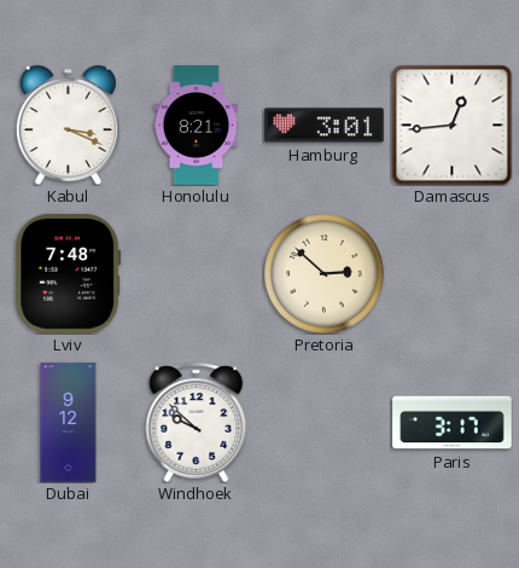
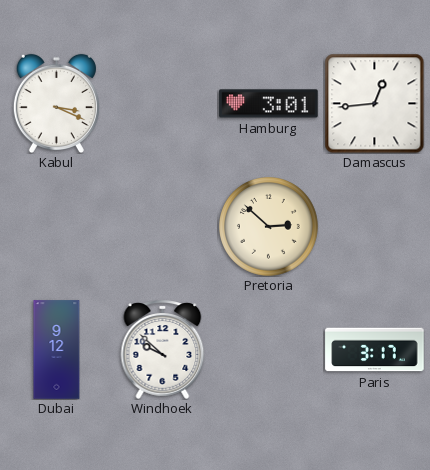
Honolulu: 8:21 -> none (197, 126)
Lviv: 7:48 -> none (69, 274)
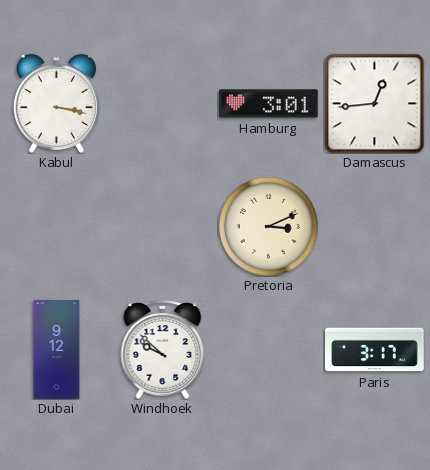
Kabul: 3:19 -> 3:17 (56, 103)
Pretoria: 2:52 -> 3:11 (269, 227)
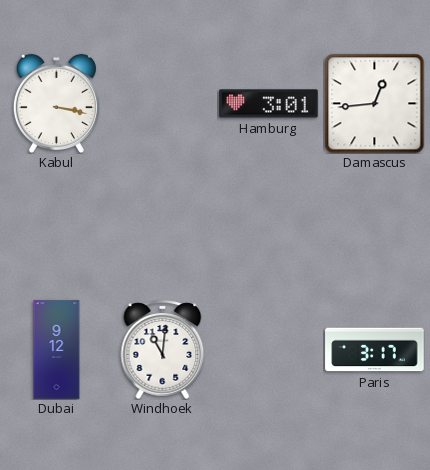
Pretoria: 3:11 -> none (269, 227)
Windhoek: 9:52 -> 11:01 (163, 349)
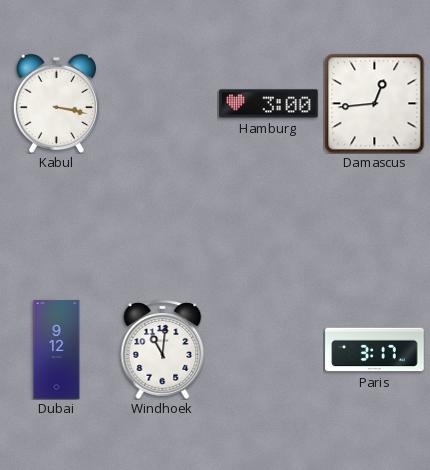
Hamburg: 3:01 -> 3:00 (269, 104)
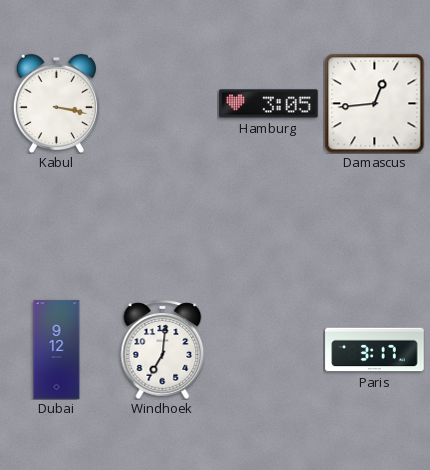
Hamburg: 3:00 -> 3:05 (269, 104)
Windhoek: 11:01 -> 7:01 (163, 349)
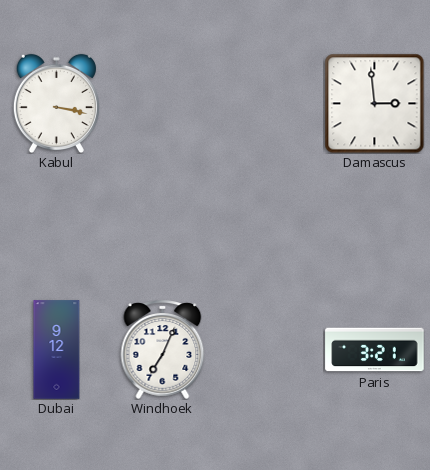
Hamburg: 3:05 -> none (269, 104)
Damascus: 12:44 -> 2:59 (374, 103)
Windhoek: 7:01 -> 7:04 (163, 349)
Paris: 3:17 -> 3:21 (375, 350)
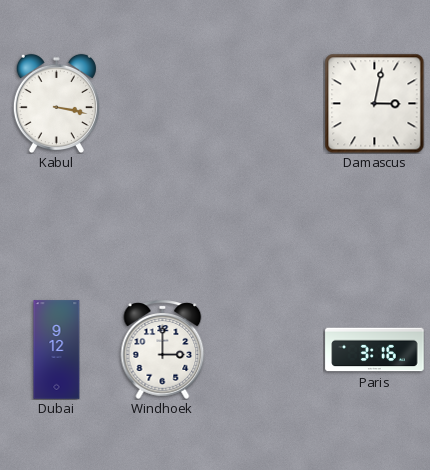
Damascus: 2:59 -> 3:02 (374, 103)
Windhoek: 7:04 -> 3:00 (163, 349)
Paris: 3:21 -> 3:16 (375, 350)
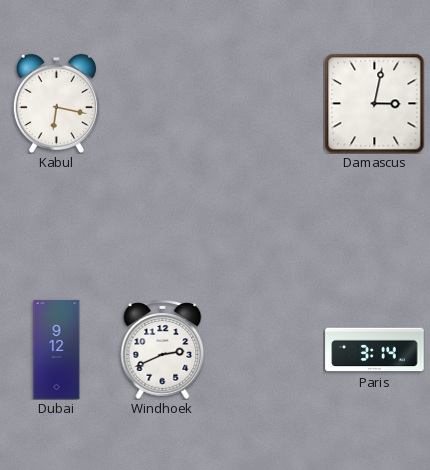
Kabul: 3:17 -> 6:17 (56, 103)
Windhoek: 3:00 -> 2:41 (163, 349)
Paris: 3:16 -> 3:14 (375, 350)
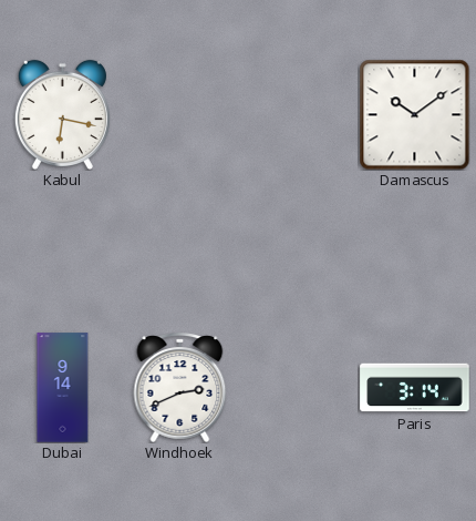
Damascus: 3:02 -> 10:09 (414, 114)
Dubai: 9:12 -> 9:14 (63, 388)
